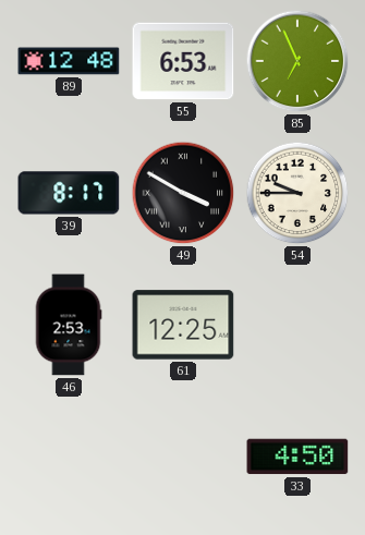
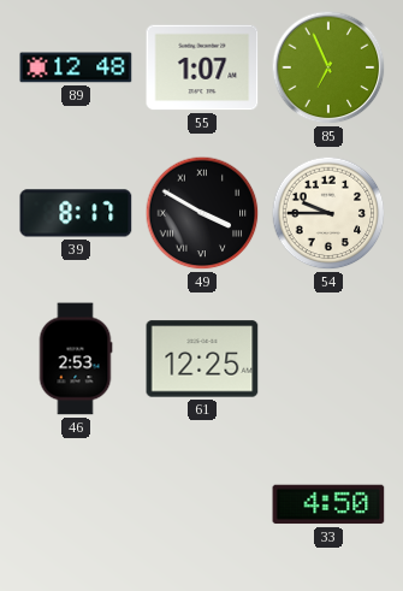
55: 6:53 -> 1:07 (202, 67)
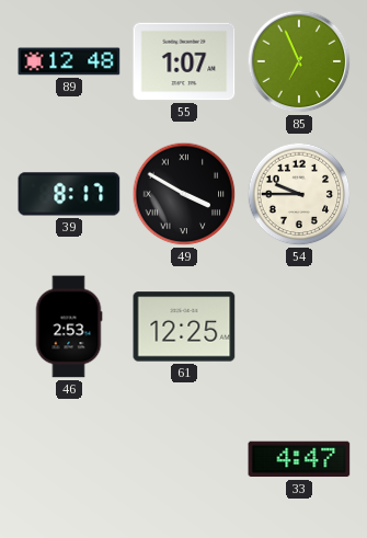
33: 4:50 -> 4:47 (299, 459)
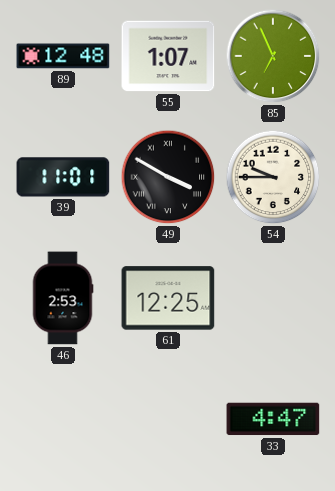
39: 8:17 -> 11:01 (63, 177)
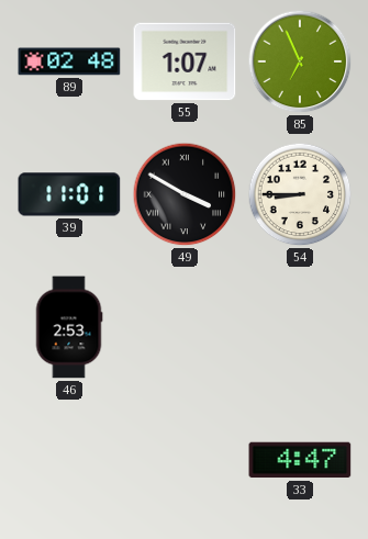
89: 12:48 -> 02:48 (69, 61)
54: 9:45 -> 8:45 (300, 194)
61: 12:25 -> none (168, 298)
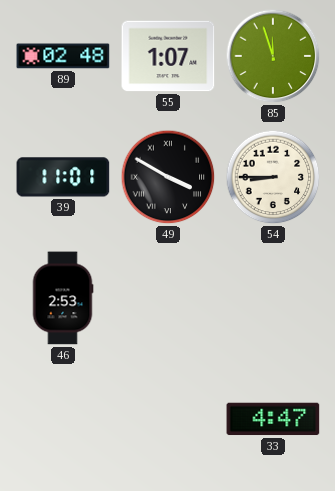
85: 6:56 -> 11:57 (273, 56)
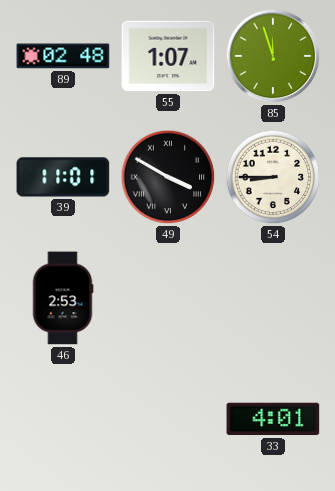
33: 4:47 -> 4:01 (273, 419)
